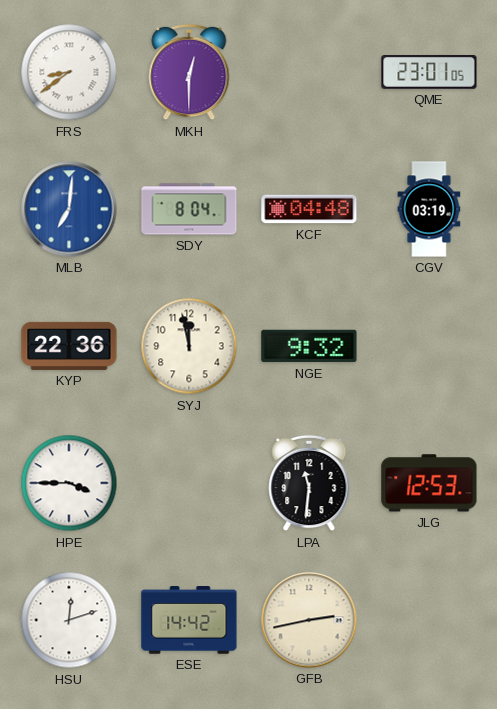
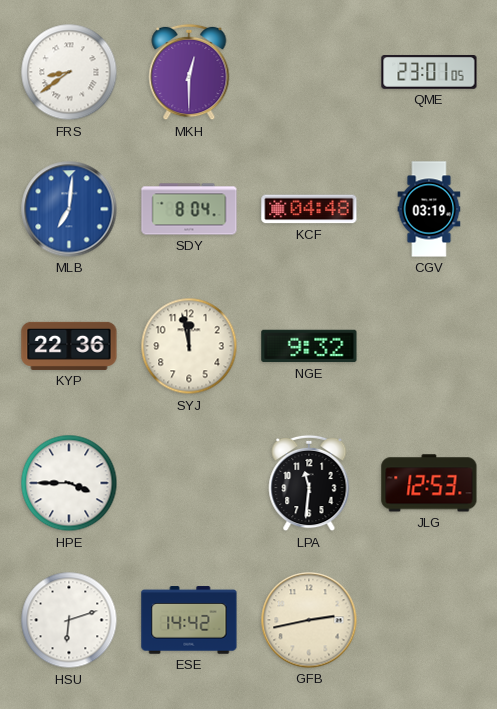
HSU: 12:12 -> 6:12 (69, 620)
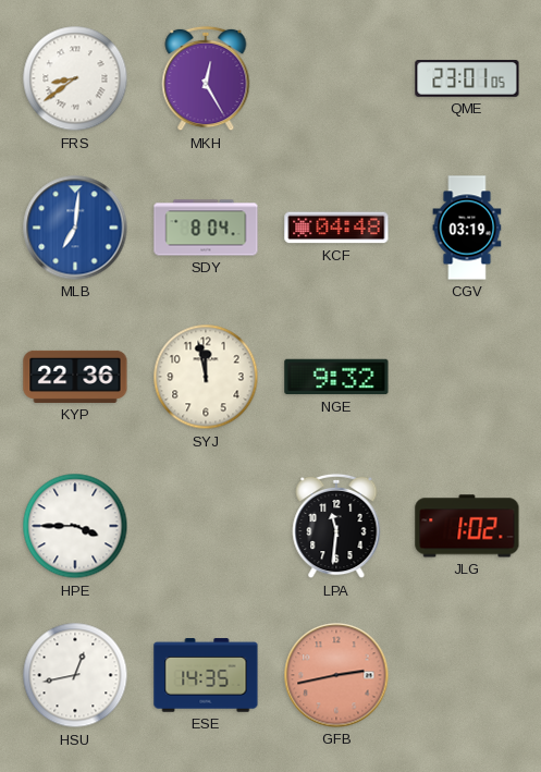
MKH: 12:30 -> 12:25 (206, 78)
JLG: 12:53 -> 1:02 (467, 526)
HSU: 6:12 -> 12:43 (75, 675)
ESE: 14:42 -> 14:35 (206, 675)
GFB dial: cream -> salmon (336, 675)
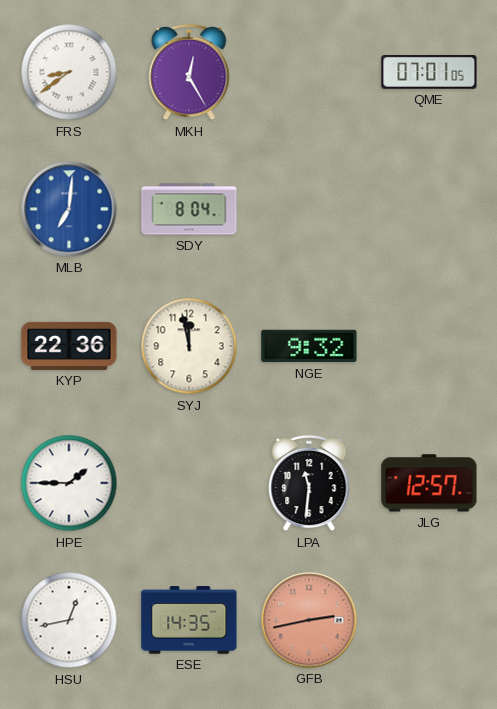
QME: 23:01 -> 07:01 (429, 73)
KCF: 04:48 -> none (336, 228)
CGV: 03:19 -> none (467, 228)
HPE: 3:45 -> 1:45 (69, 483)
JLG: 1:02 -> 12:57 (429, 483)
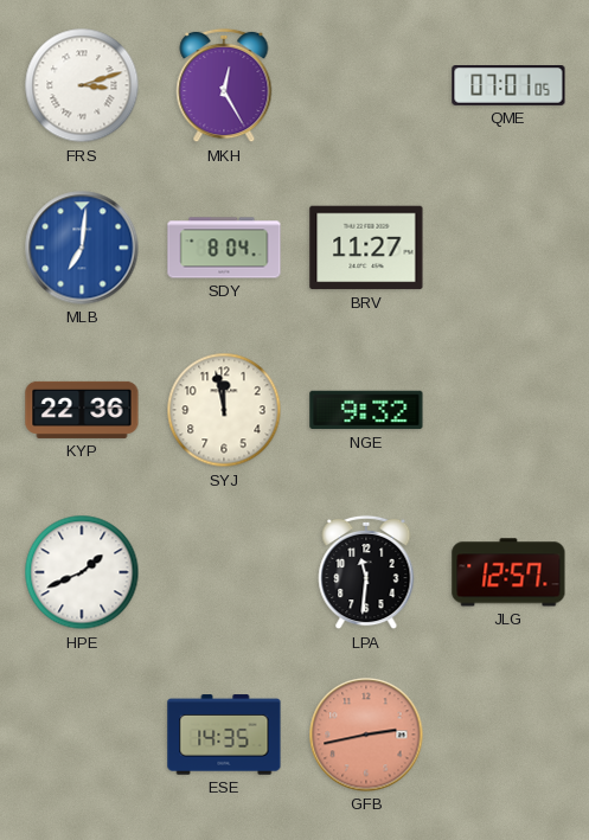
FRS: 8:39 -> 3:12 (82, 85)
BRV: none -> 11:27 (366, 248)
HPE: 1:45 -> 1:41 (82, 572)
HSU: 12:43 -> none (69, 620)
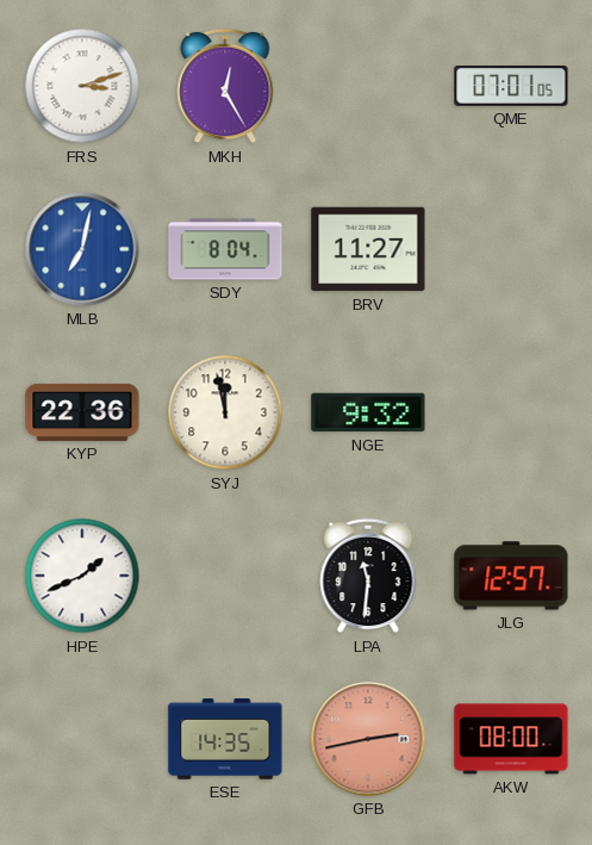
MLB: 7:01 -> 7:02 (82, 249)
AKW: none -> 08:00 (511, 739)
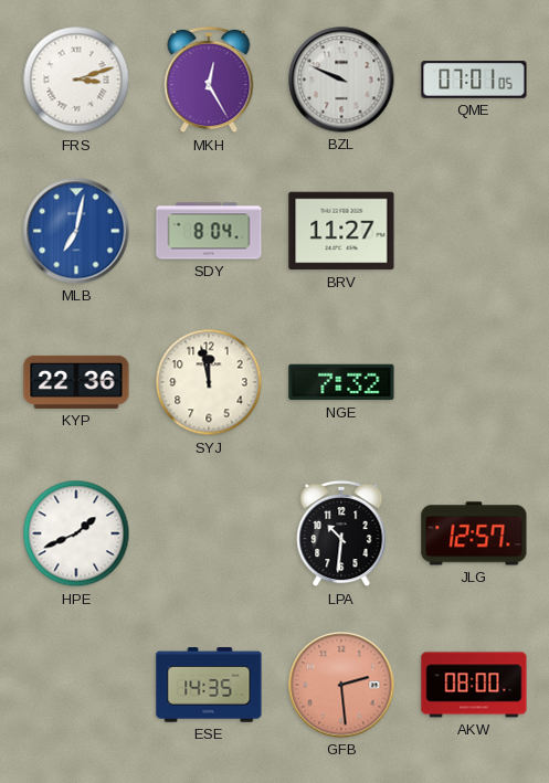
BZL: none -> 9:49 (341, 80)
NGE: 9:32 -> 7:32 (341, 382)
LPA: 11:31 -> 10:31 (341, 533)
GFB: 2:43 -> 2:29 (341, 685)
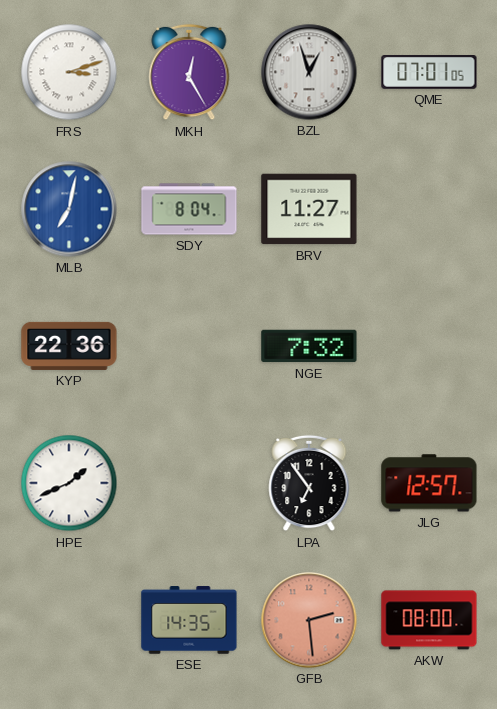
BZL: 9:49 -> 12:57 (309, 72)
SYJ: 11:58 -> none (209, 382)
LPA: 10:31 -> 6:54 (309, 483)
